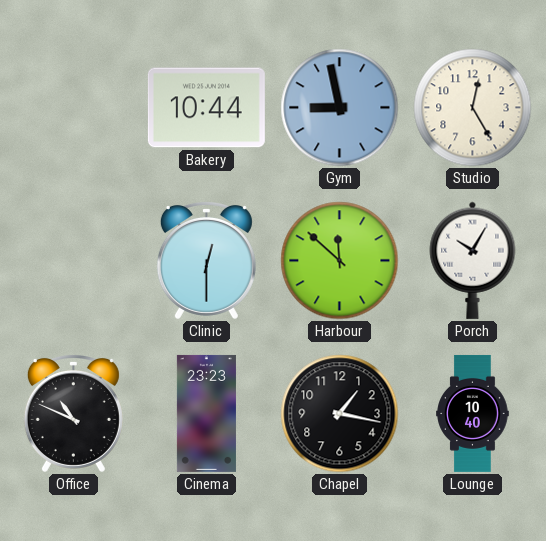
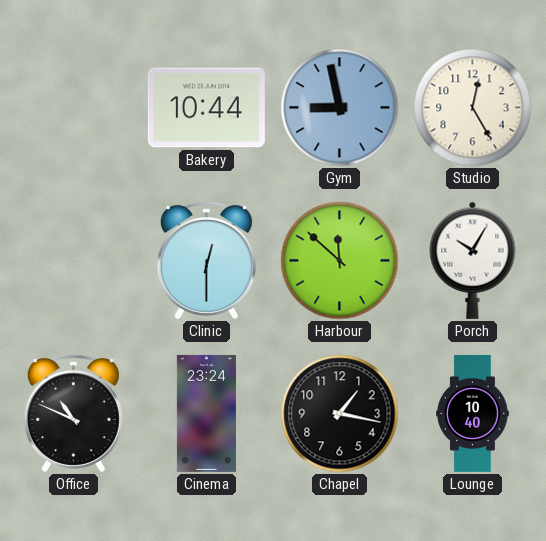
Cinema: 23:23 -> 23:24 (206, 413)
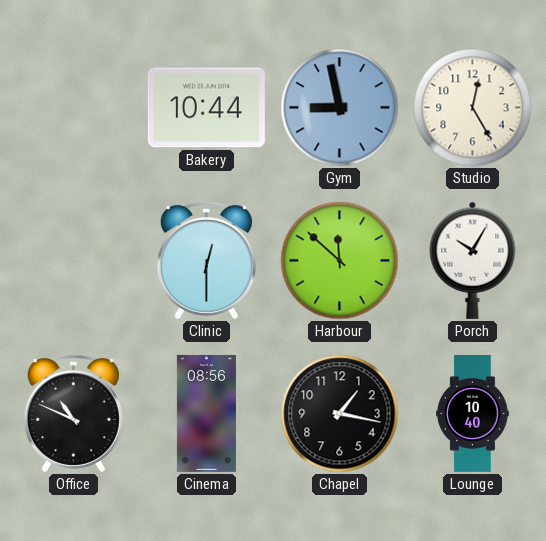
Cinema: 23:24 -> 08:56 (206, 413)
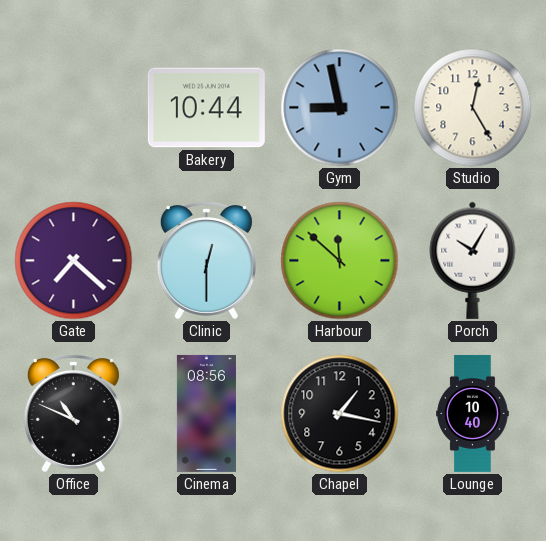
Gate: none -> 7:22 (74, 261)
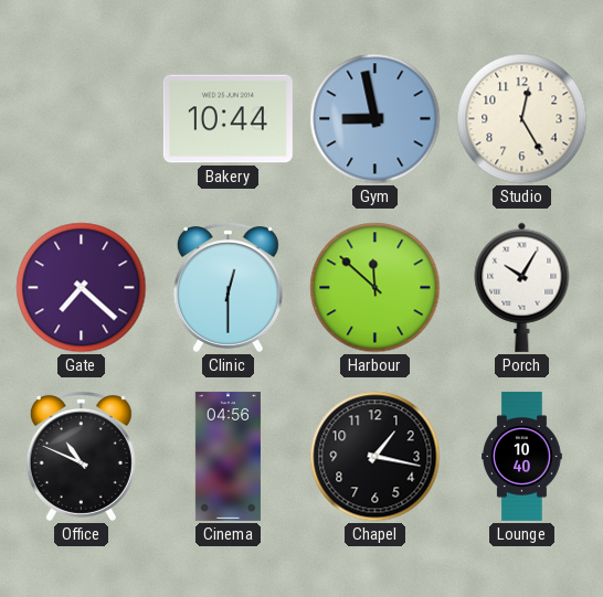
Cinema: 08:56 -> 04:56 (228, 456)
